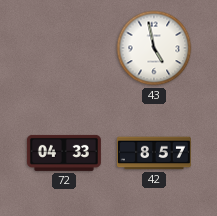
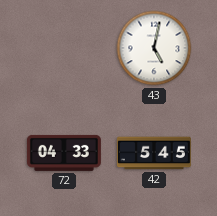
43: 4:58 -> 5:02 (154, 48)
42: 8:57 -> 5:45 (154, 153)
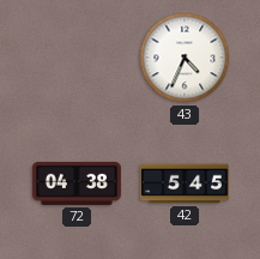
43: 5:02 -> 4:34 (185, 58)
72: 04:33 -> 04:38 (77, 183)
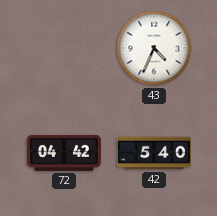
72: 04:38 -> 04:42 (64, 153)
42: 5:45 -> 5:40 (154, 153)
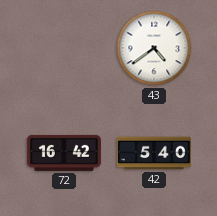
43: 4:34 -> 4:39 (154, 48)
72: 04:42 -> 16:42 (64, 153)
